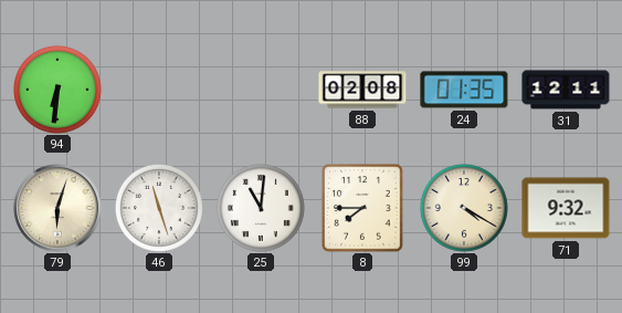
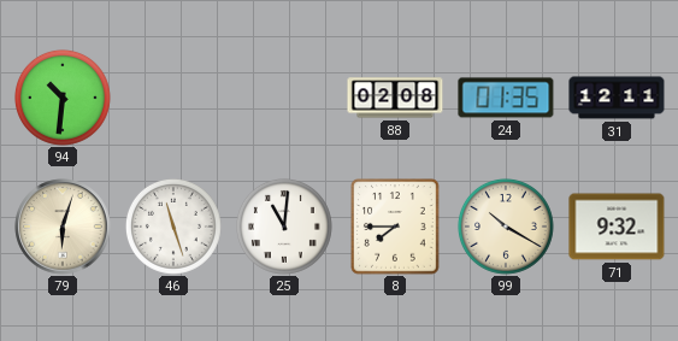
94: 6:31 -> 10:31 (63, 98)
99: 4:20 -> 10:20 (506, 227)
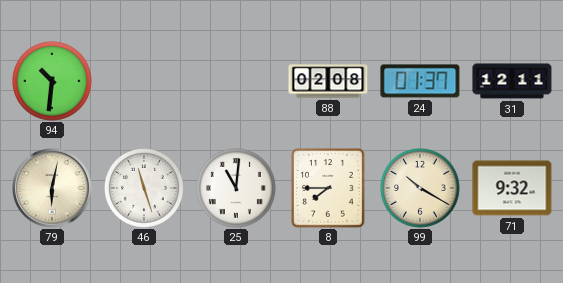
24: 01:35 -> 01:37 (420, 81)
79: 6:03 -> 6:02 (52, 188)
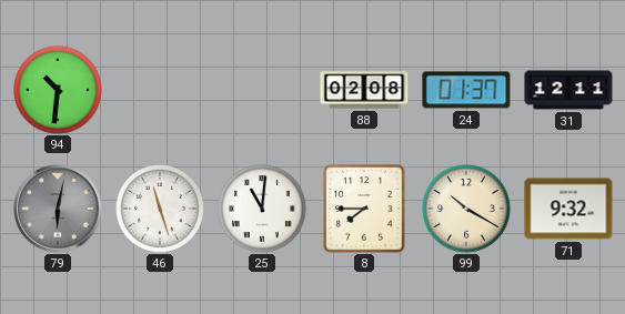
79 dial: cream -> grey (58, 209)
